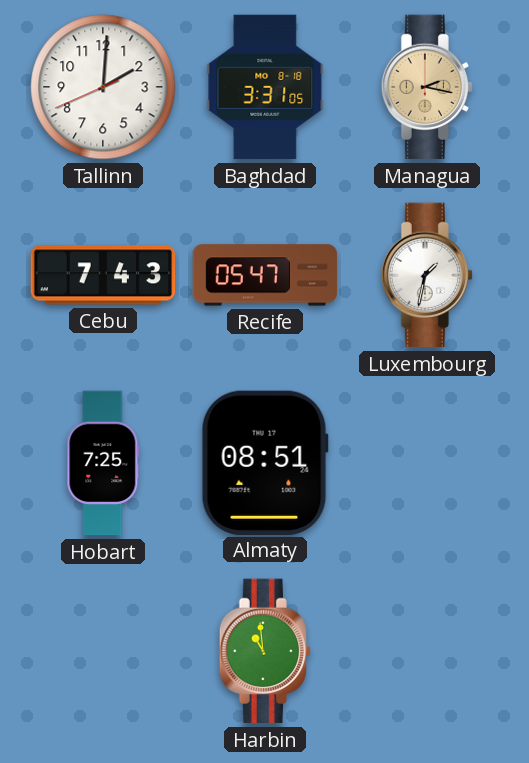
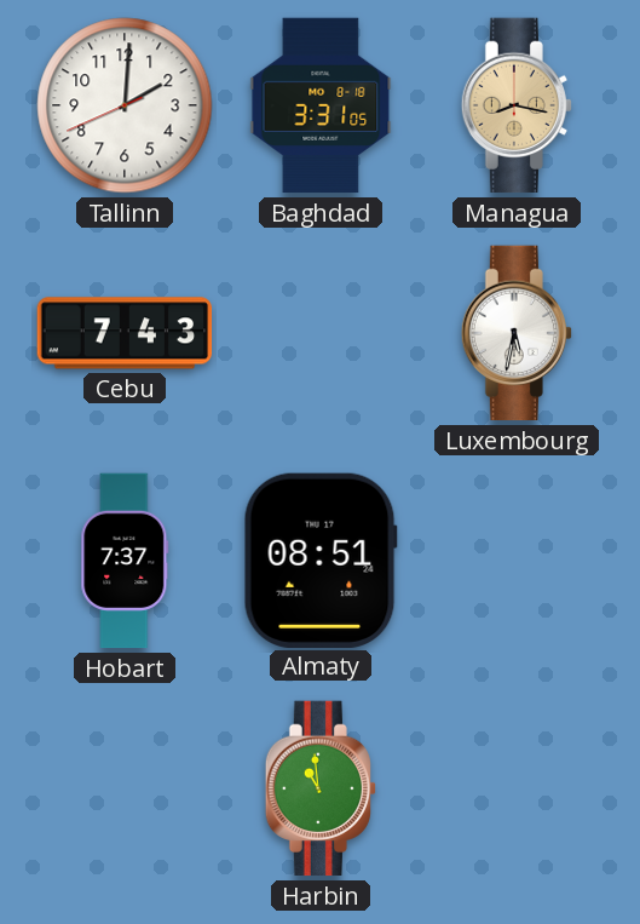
Managua: 2:17 -> 8:17 (515, 105)
Recife: 05:47 -> none (265, 275)
Luxembourg: 1:32 -> 5:32 (515, 333)
Hobart: 7:25 -> 7:37 (125, 561)
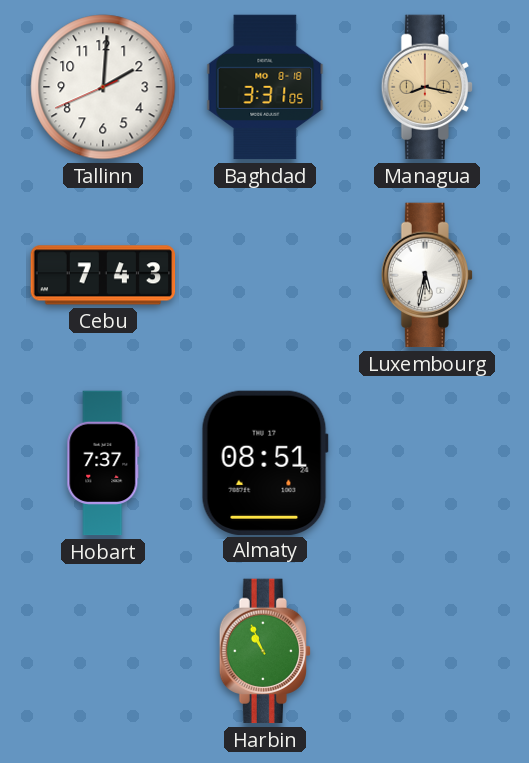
Harbin: 10:59 -> 10:56 (264, 651)
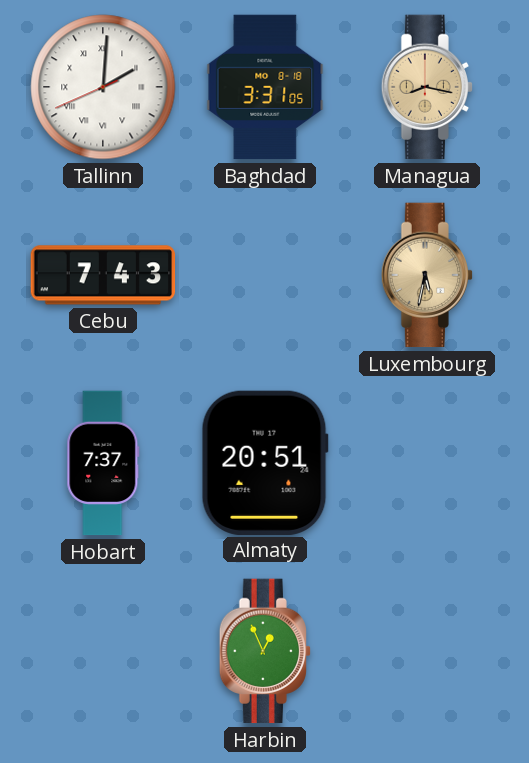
Tallinn numerals: Arabic -> Roman (103, 87)
Luxembourg dial: white -> champagne (426, 275)
Almaty: 08:51 -> 20:51 (265, 462)
Harbin: 10:56 -> 12:56 (264, 651)
